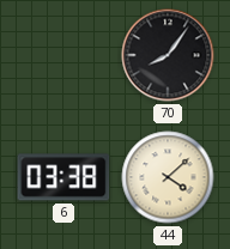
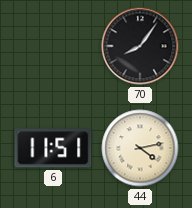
6: 03:38 -> 11:51 (53, 148)
44: 4:08 -> 4:13 (140, 148)
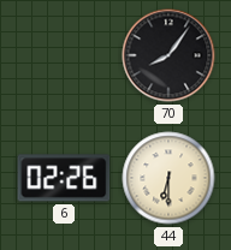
6: 11:51 -> 02:26 (64, 178)
44: 4:13 -> 6:30 (168, 178)
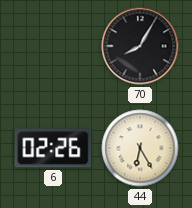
70: 8:06 -> 8:05 (140, 46)
44: 6:30 -> 6:25 (140, 148)
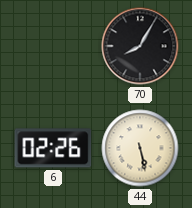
44: 6:25 -> 5:28 (140, 148)
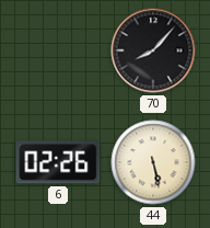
70: 8:05 -> 8:07 (153, 50)
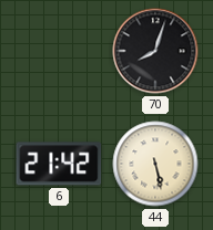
70: 8:07 -> 8:03 (155, 51)
6: 02:26 -> 21:42 (59, 164)
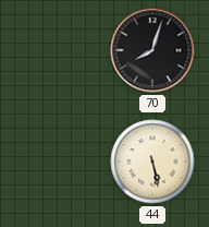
6: 21:42 -> none (59, 164)
